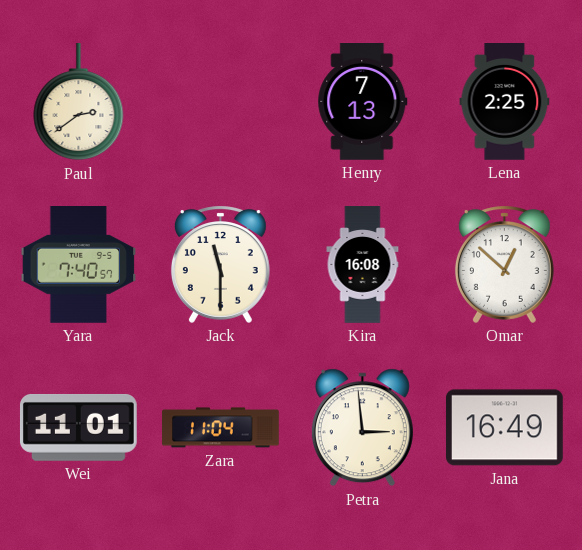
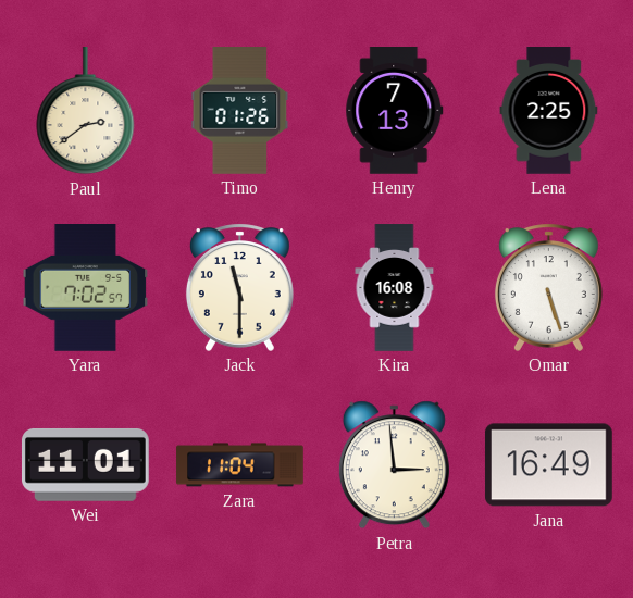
Timo: none -> 01:26 (240, 111)
Yara: 7:40 -> 7:02 (86, 288)
Omar: 12:52 -> 5:27 (548, 287)
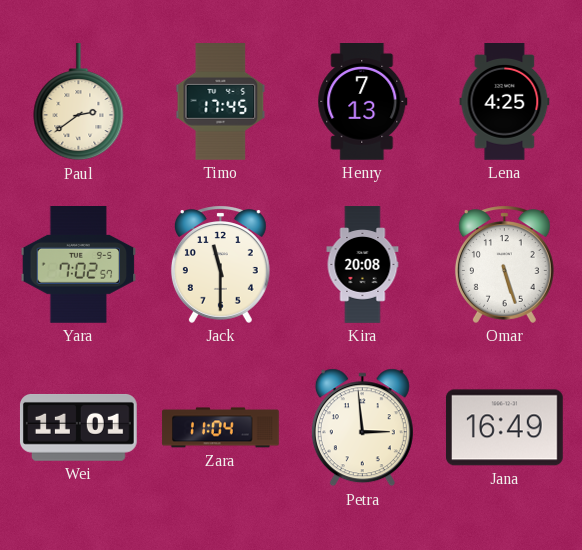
Timo: 01:26 -> 17:45 (221, 102)
Lena: 2:25 -> 4:25 (505, 102)
Kira: 16:08 -> 20:08 (363, 265)
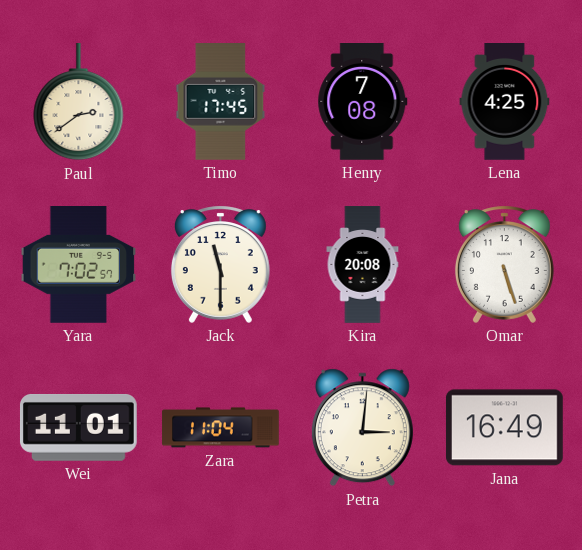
Henry: 7:13 -> 7:08 (363, 102)
Petra: 2:59 -> 3:01 (362, 428)
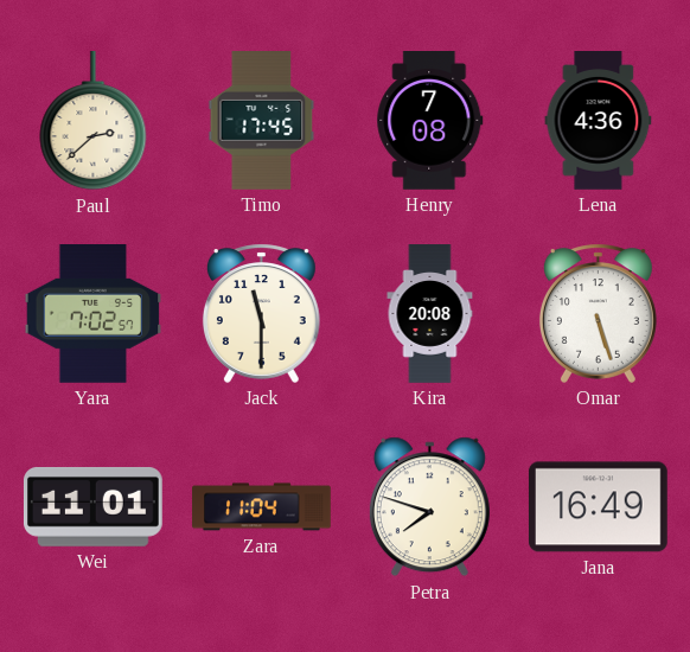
Paul: 2:39 -> 2:38 (94, 122)
Lena: 4:25 -> 4:36 (599, 121)
Petra: 3:01 -> 7:48 (429, 507)
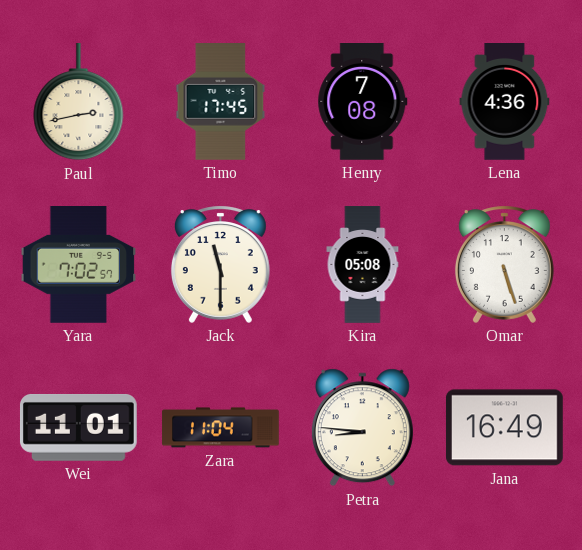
Paul: 2:38 -> 2:43 (79, 103)
Kira: 20:08 -> 05:08 (363, 265)
Petra: 7:48 -> 8:46 (362, 428)
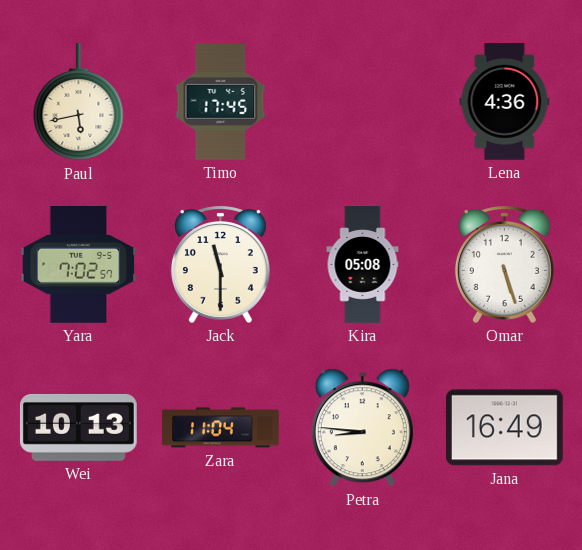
Paul: 2:43 -> 5:43 (79, 103)
Henry: 7:08 -> none (363, 102)
Wei: 11:01 -> 10:13 (78, 428)
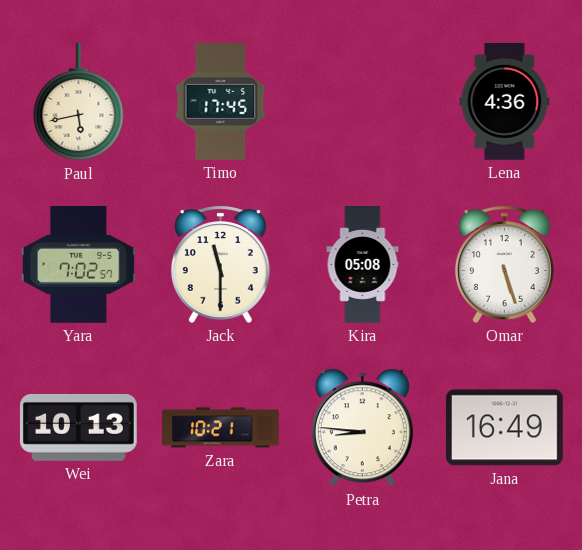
Zara: 11:04 -> 10:21 (221, 428)
